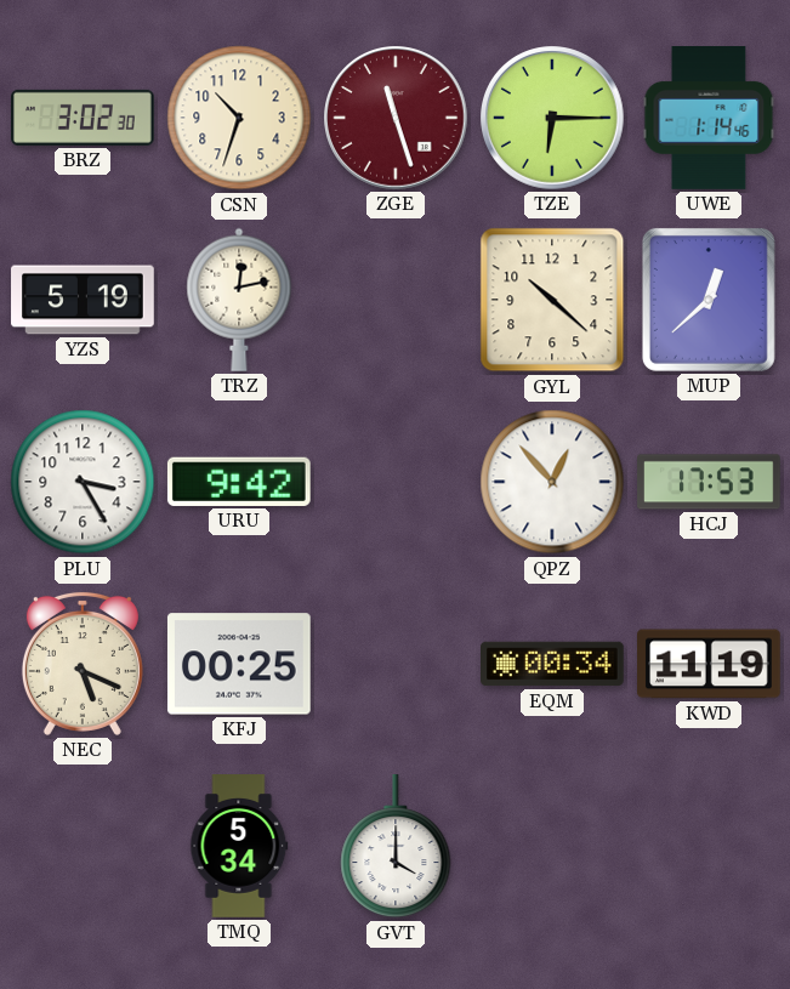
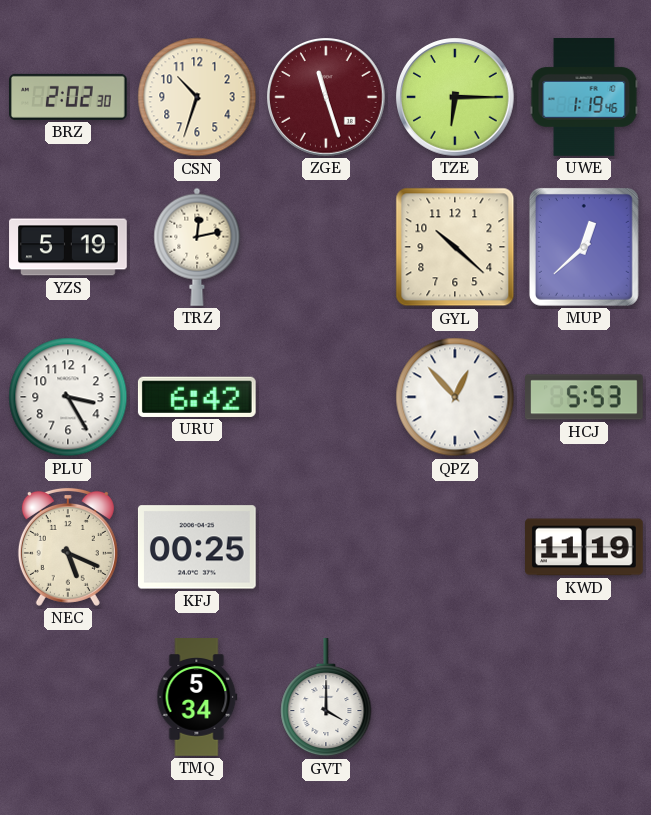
BRZ: 3:02 -> 2:02 (69, 97)
UWE: 1:14 -> 1:19 (584, 98)
URU: 9:42 -> 6:42 (197, 397)
HCJ: 17:53 -> 5:53 (585, 397)
EQM: 00:34 -> none (553, 664)
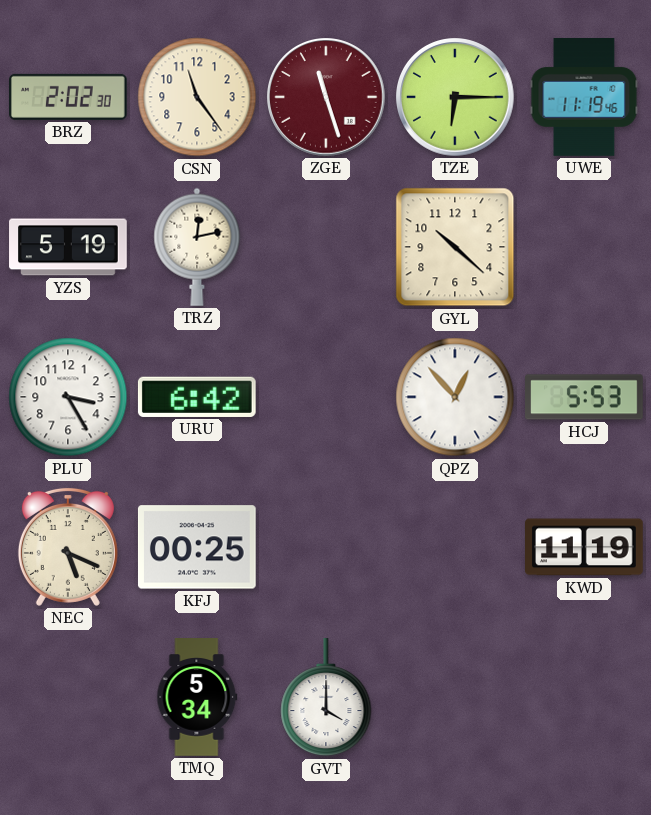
CSN: 10:33 -> 11:24 (197, 97)
UWE: 1:19 -> 11:19 (584, 98)
MUP: 12:38 -> none (584, 247)
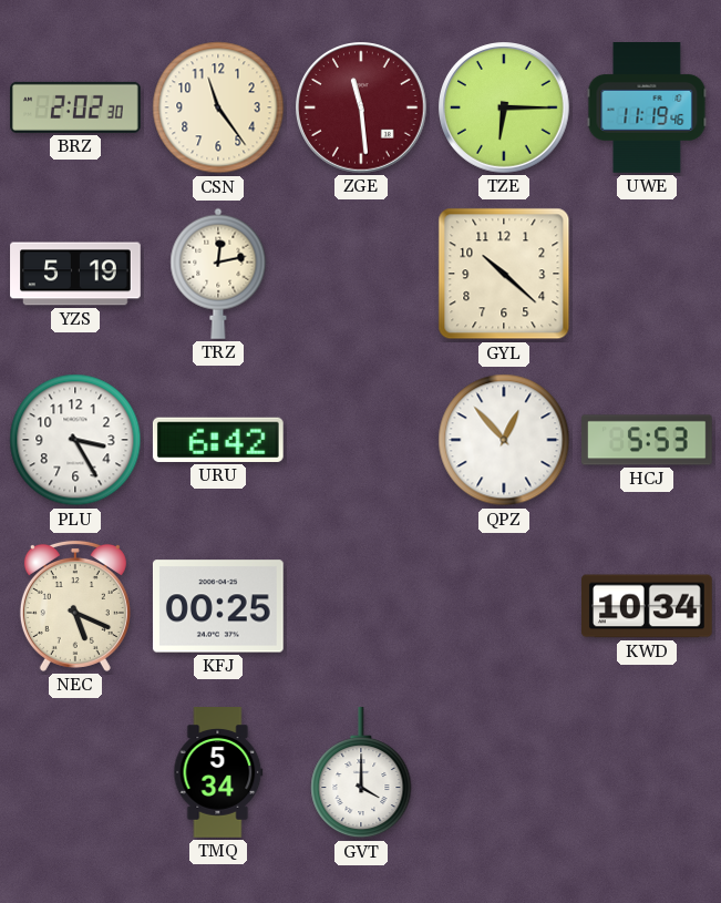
ZGE: 11:27 -> 11:29 (362, 109)
KWD: 11:19 -> 10:34 (648, 606)
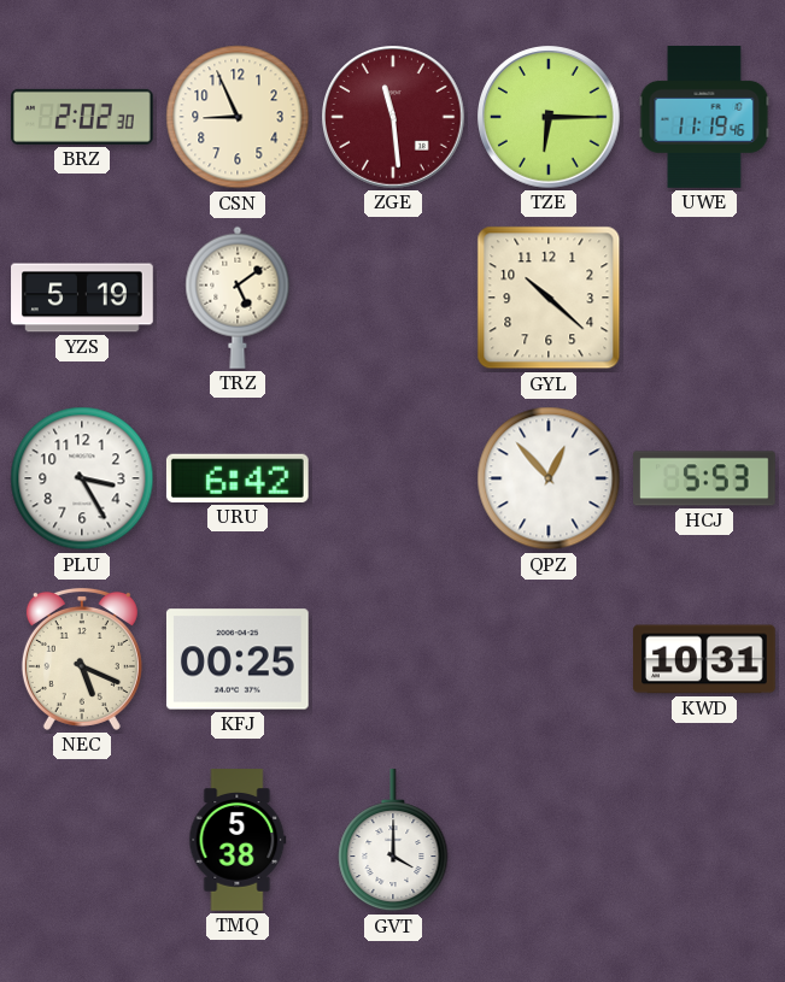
CSN: 11:24 -> 8:56 (238, 117)
TRZ: 12:13 -> 5:09 (238, 298)
KWD: 10:34 -> 10:31 (705, 659)
TMQ: 5:34 -> 5:38 (238, 840)
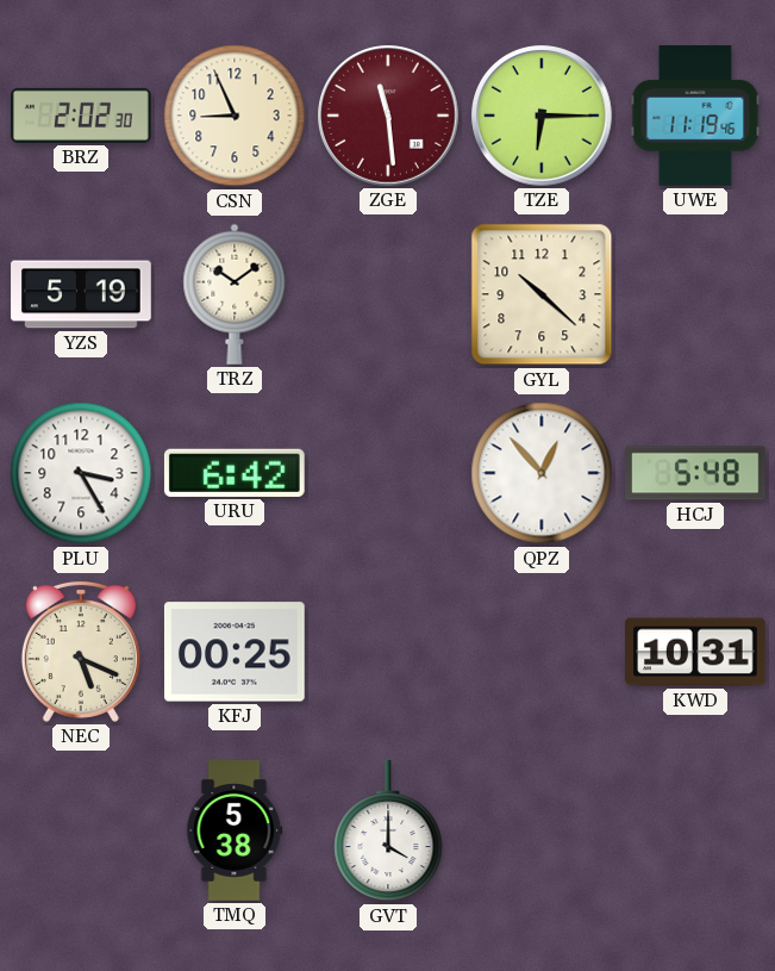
TRZ: 5:09 -> 10:09 (235, 294)
HCJ: 5:53 -> 5:48 (696, 473)
